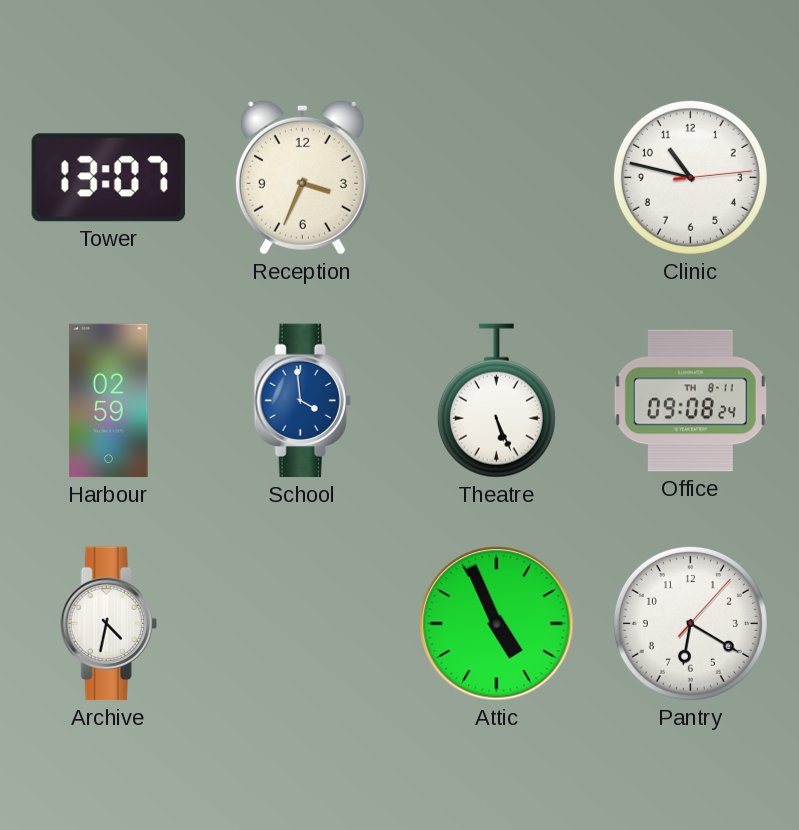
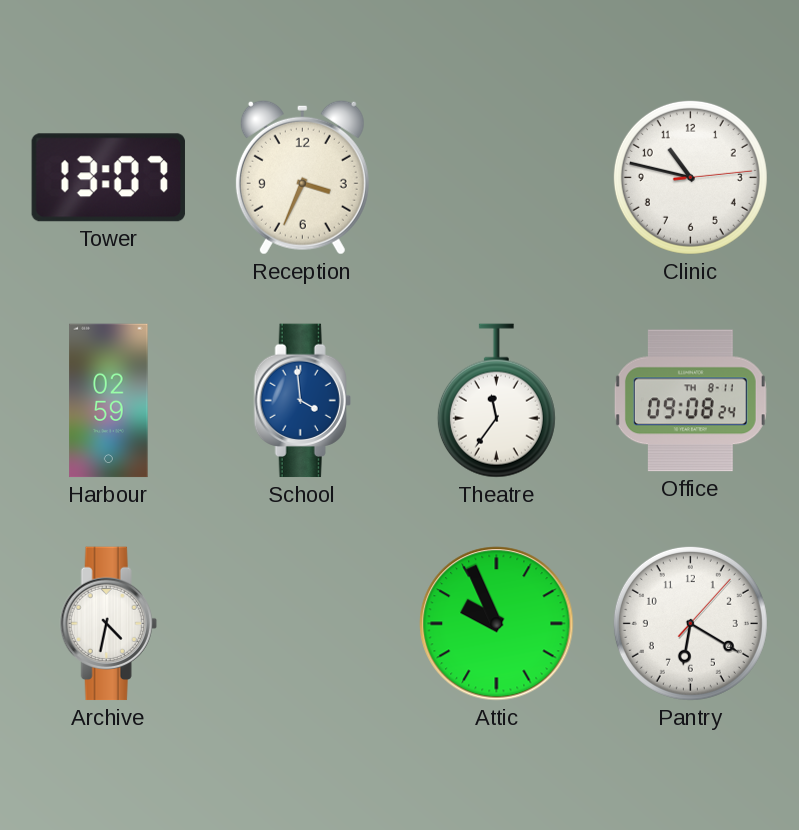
Theatre: 5:26 -> 11:36 (496, 401)
Attic: 4:56 -> 9:56 (497, 624)
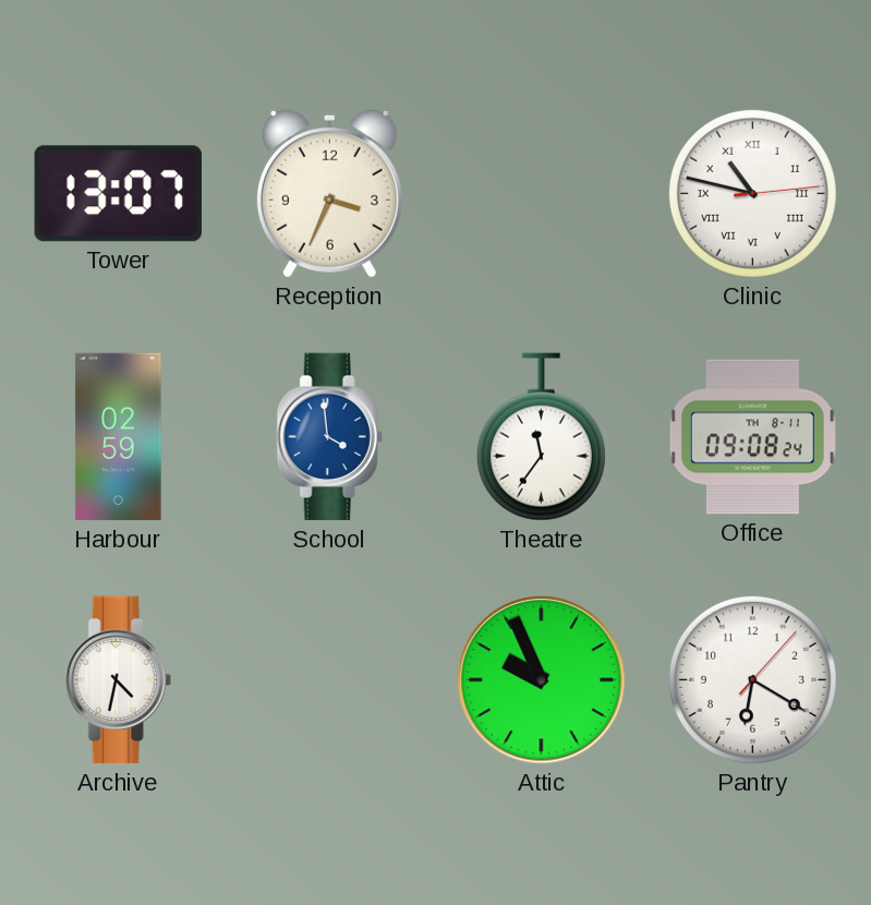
Clinic numerals: Arabic -> Roman (752, 193)
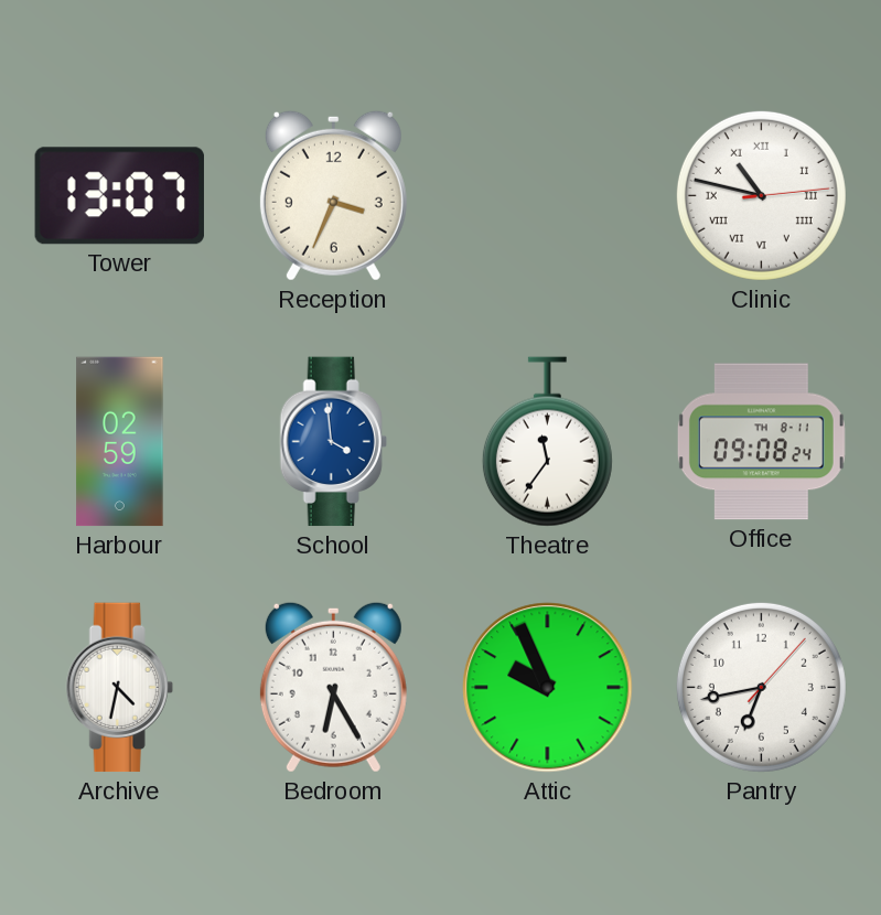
Bedroom: none -> 6:25 (333, 687)
Pantry: 6:20 -> 6:43 (761, 687)
